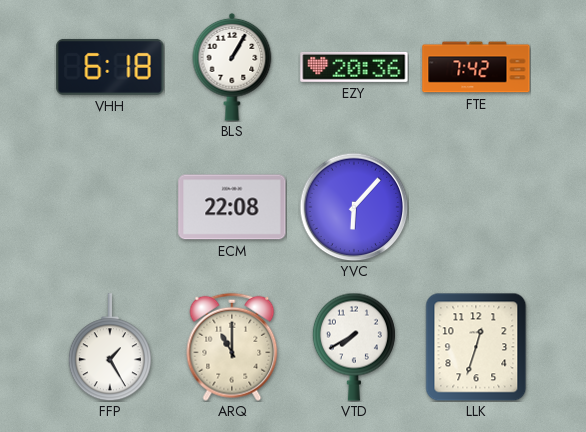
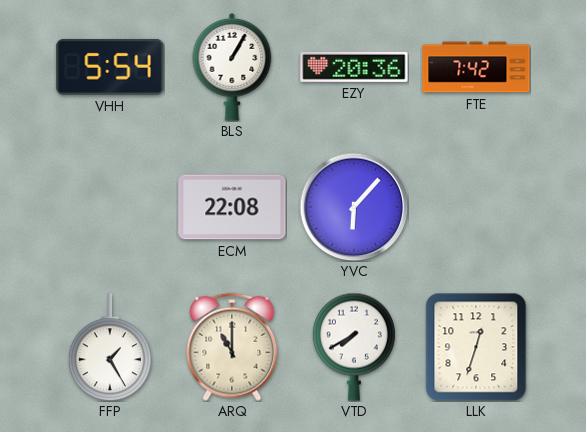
VHH: 6:18 -> 5:54 (110, 67)
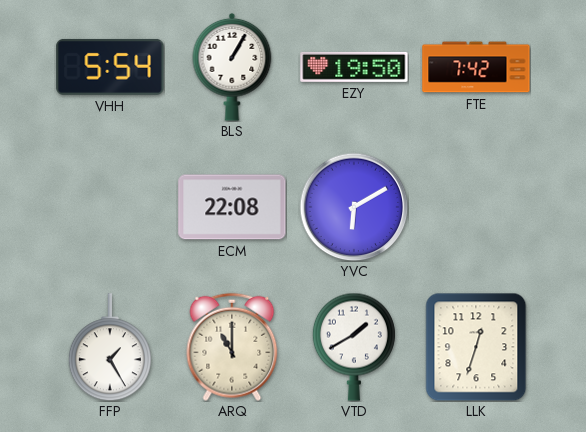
EZY: 20:36 -> 19:50 (354, 67)
YVC: 6:07 -> 6:10 (354, 207)
VTD: 7:40 -> 1:40 (354, 347)
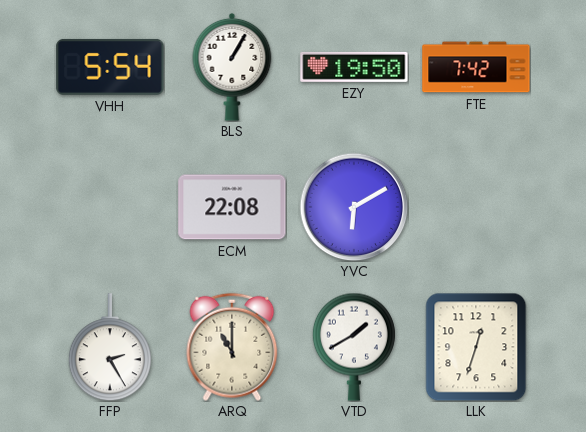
FFP: 1:25 -> 2:25 (110, 347)
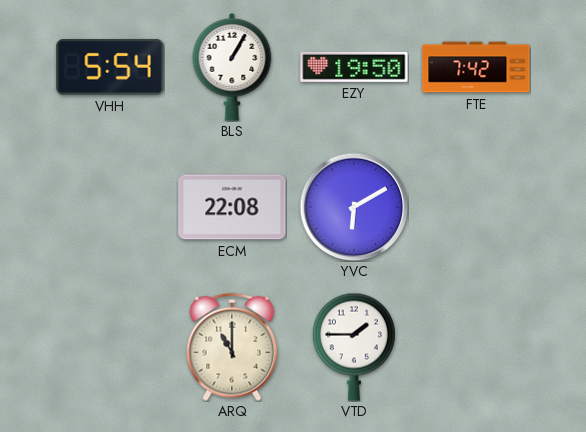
FFP: 2:25 -> none (110, 347)
VTD: 1:40 -> 1:45 (354, 347)
LLK: 12:33 -> none (476, 347)
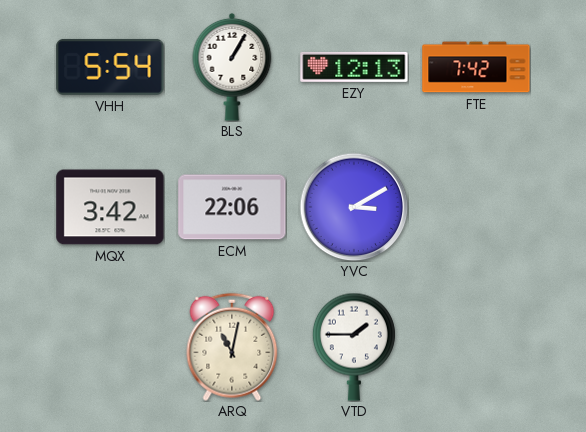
EZY: 19:50 -> 12:13 (354, 67)
MQX: none -> 3:42 (110, 207)
ECM: 22:08 -> 22:06 (232, 207)
YVC: 6:10 -> 3:10 (354, 207)
ARQ: 11:00 -> 11:02 (232, 347)
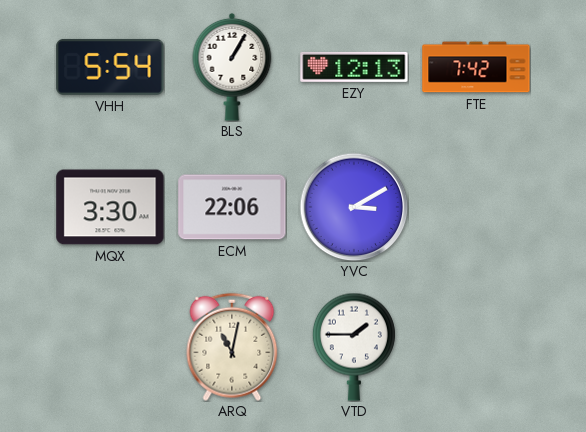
MQX: 3:42 -> 3:30 (110, 207)
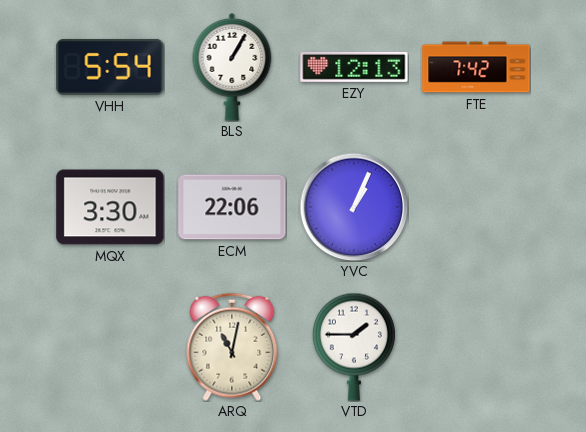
YVC: 3:10 -> 1:04 (354, 207)
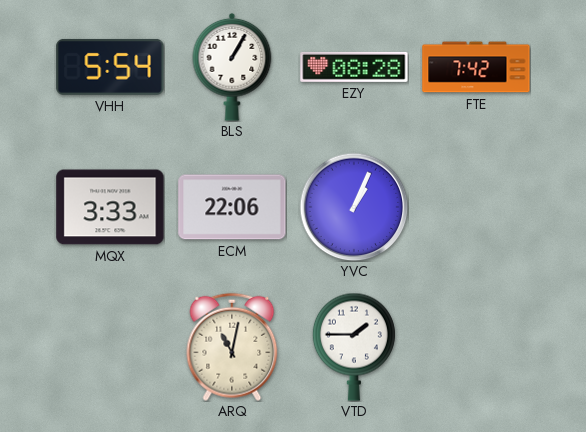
EZY: 12:13 -> 08:28 (354, 67)
MQX: 3:30 -> 3:33 (110, 207)
